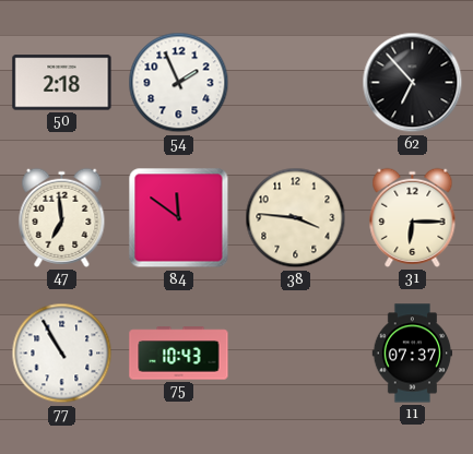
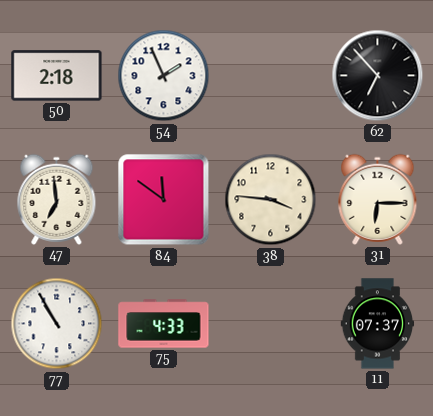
75: 10:43 -> 4:33 (164, 324)
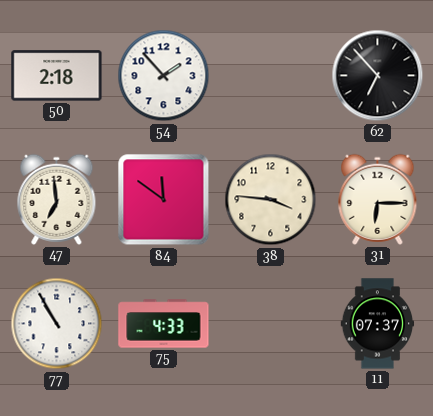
54: 1:56 -> 1:53 (164, 76)
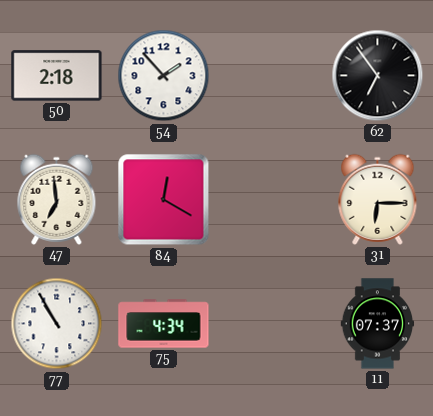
62: 6:53 -> 6:54 (378, 76)
84: 11:51 -> 12:20 (164, 200)
38: 3:46 -> none (271, 200)
75: 4:33 -> 4:34 (164, 324)
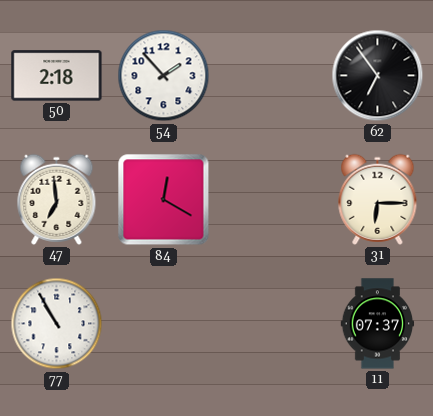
75: 4:34 -> none (164, 324)
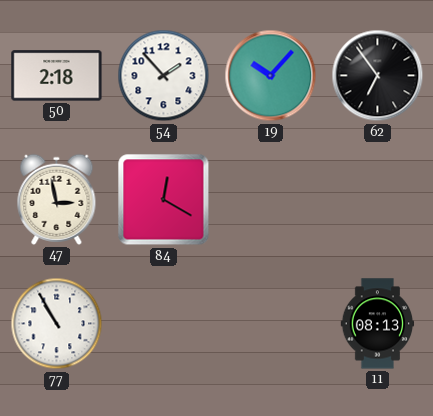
19: none -> 10:07 (271, 76)
47: 6:59 -> 2:58 (57, 199)
31: 6:15 -> none (378, 199)
11: 07:37 -> 08:13 (378, 324)
